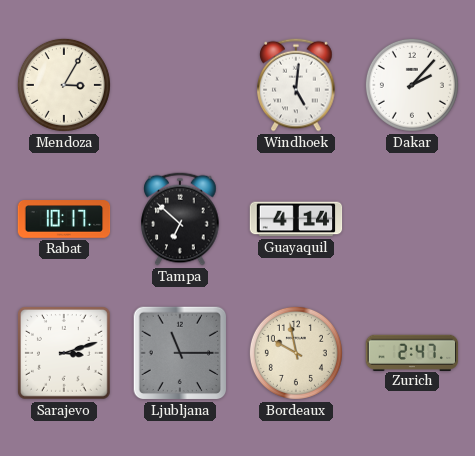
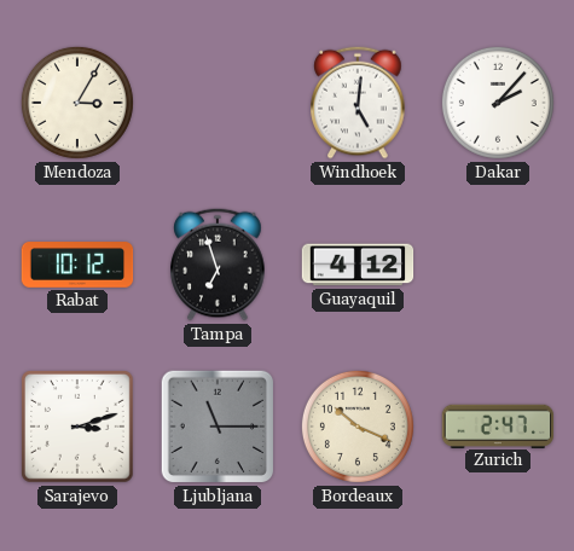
Rabat: 10:17 -> 10:12 (77, 265)
Tampa: 6:52 -> 6:57 (218, 265)
Guayaquil: 4:14 -> 4:12 (358, 265)
Bordeaux: 9:58 -> 10:19 (358, 427)
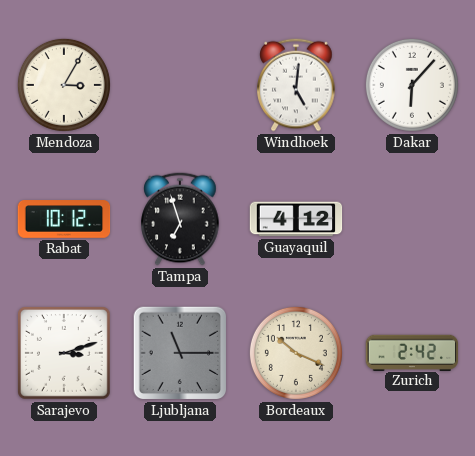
Dakar: 2:07 -> 6:07 (412, 85)
Zurich: 2:47 -> 2:42 (412, 352)
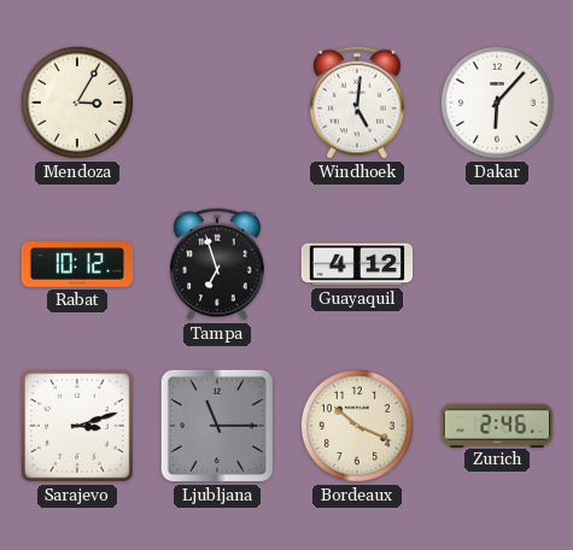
Zurich: 2:42 -> 2:46 (497, 425)
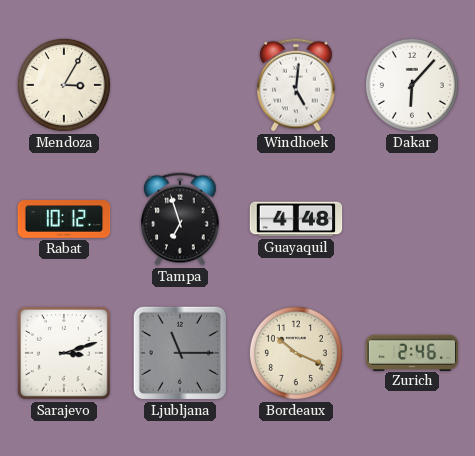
Guayaquil: 4:12 -> 4:48 (296, 219)
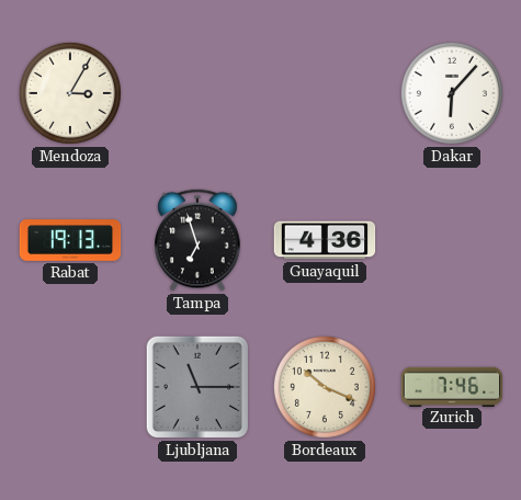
Windhoek: 5:01 -> none (296, 85)
Rabat: 10:12 -> 19:13 (70, 240)
Guayaquil: 4:48 -> 4:36 (325, 240)
Sarajevo: 3:12 -> none (65, 354)
Zurich: 2:46 -> 7:46 (452, 386)
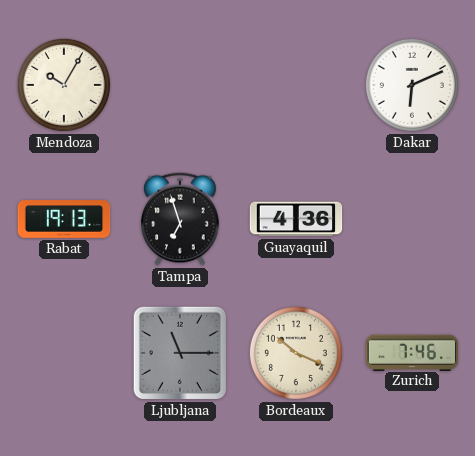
Mendoza: 3:05 -> 10:05 (64, 85)
Dakar: 6:07 -> 6:11 (412, 85)
